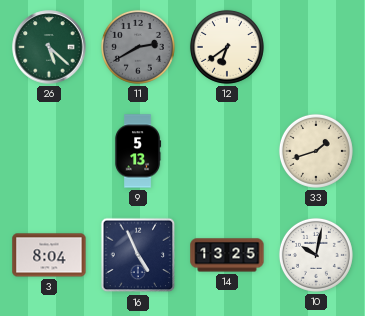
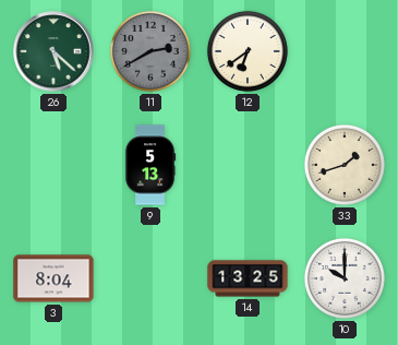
16: 4:56 -> none (138, 255)
10: 10:02 -> 10:00 (345, 278)
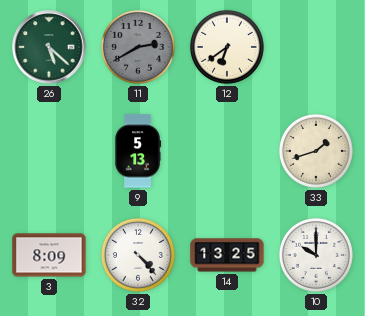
3: 8:04 -> 8:09 (49, 255)
32: none -> 4:23 (138, 255)
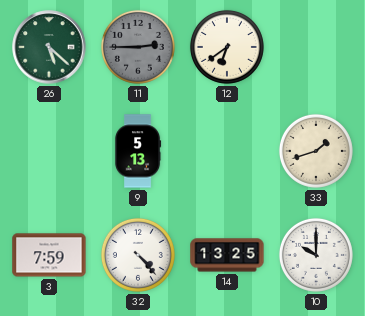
11: 2:40 -> 2:45 (138, 47)
3: 8:09 -> 7:59 (49, 255)
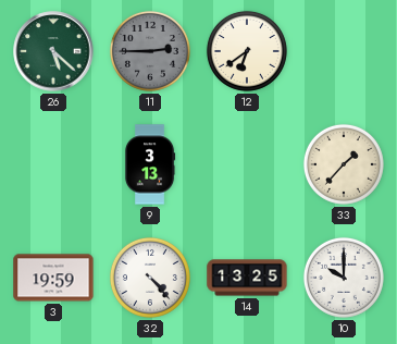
9: 5:13 -> 3:13 (150, 164)
33: 1:42 -> 1:37 (344, 164)
3: 7:59 -> 19:59 (53, 278)
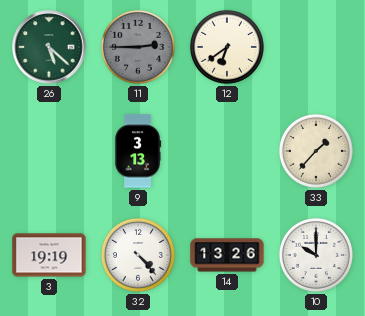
3: 19:59 -> 19:19 (49, 255)
14: 13:25 -> 13:26 (227, 255)
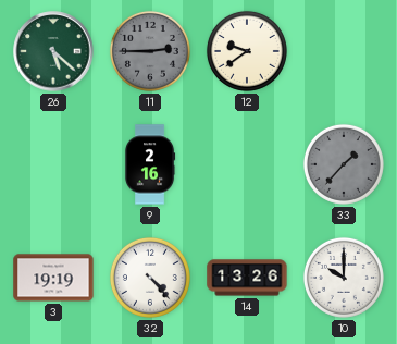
12: 6:39 -> 9:39 (247, 51)
9: 3:13 -> 2:16 (150, 164)
33 dial: cream -> grey (344, 164)
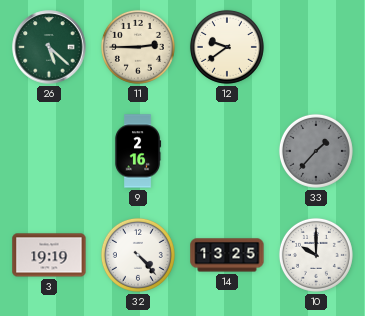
11 dial: grey -> cream (138, 47)
14: 13:26 -> 13:25 (227, 255)
